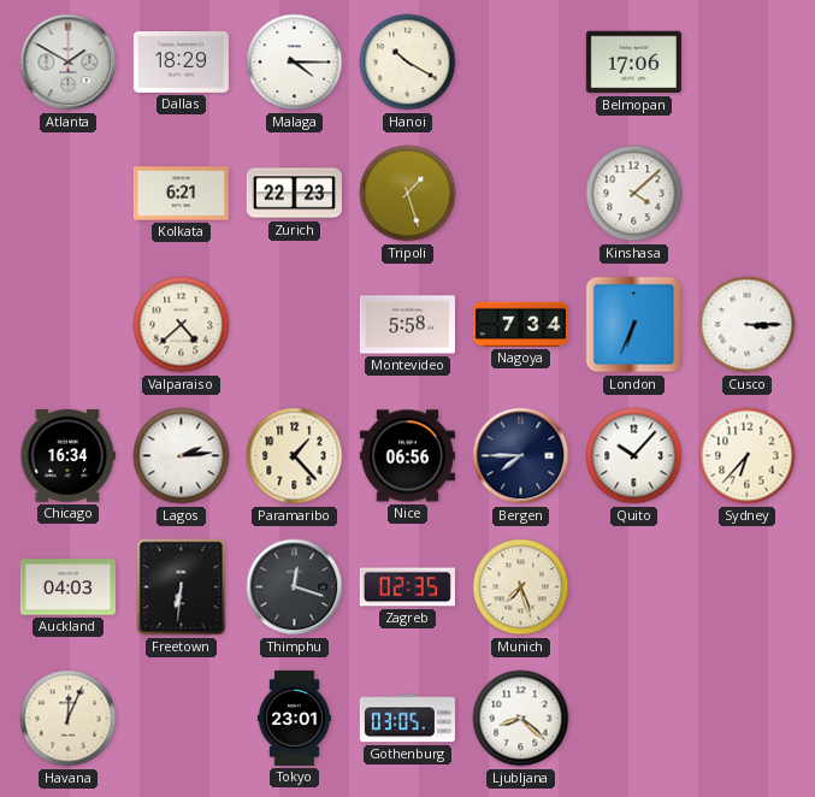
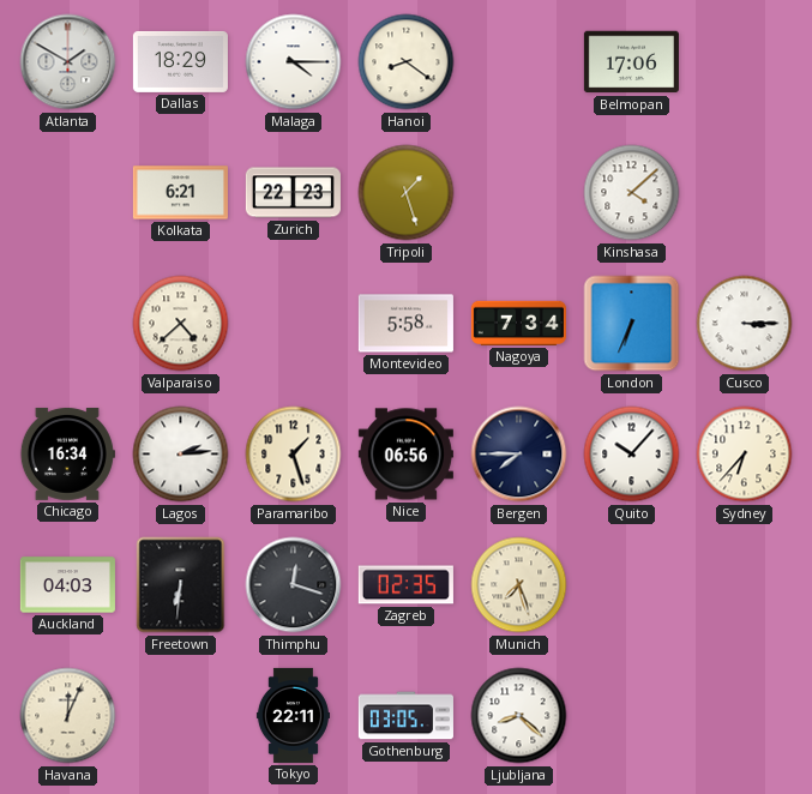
Hanoi: 10:20 -> 8:21 (407, 62)
Paramaribo: 1:23 -> 1:27 (294, 455)
Tokyo: 23:01 -> 22:11 (293, 715)
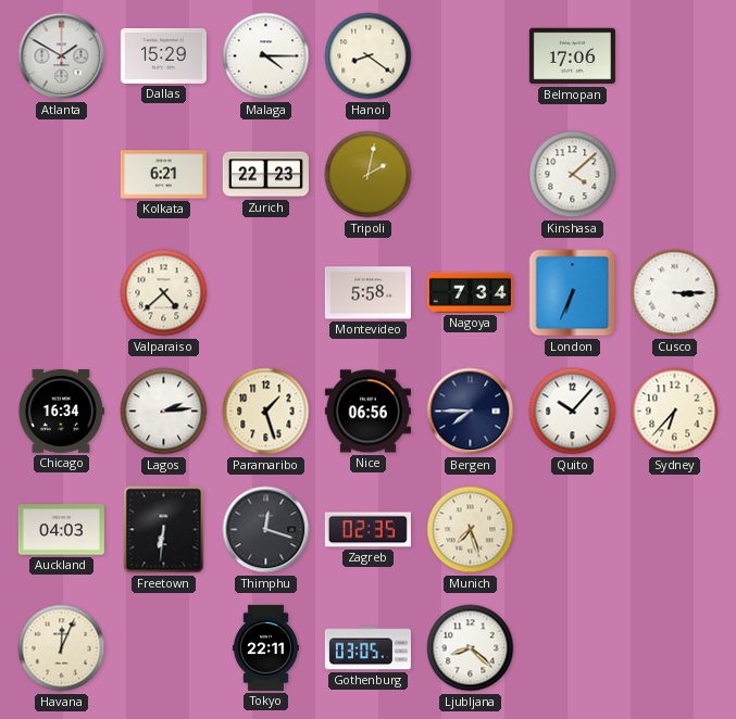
Dallas: 18:29 -> 15:29 (163, 55)
Tripoli: 1:27 -> 2:02 (369, 175)
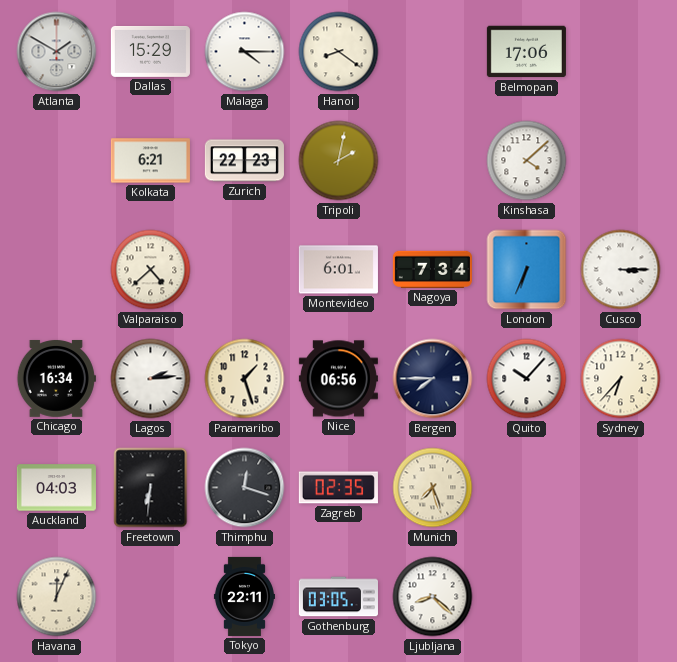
Montevideo: 5:58 -> 6:01 (338, 270)
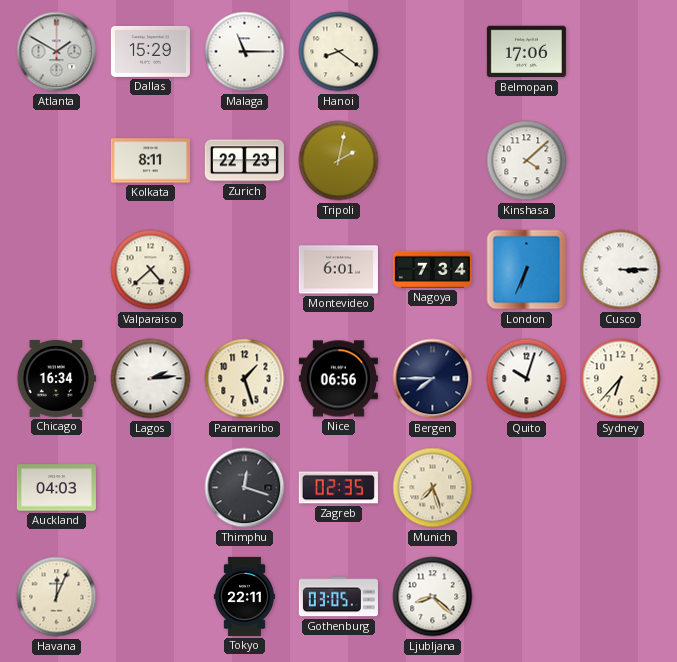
Malaga: 4:15 -> 11:15 (245, 52)
Kolkata: 6:21 -> 8:11 (150, 161)
Quito: 10:07 -> 10:03 (527, 379)
Freetown: 6:31 -> none (151, 488)
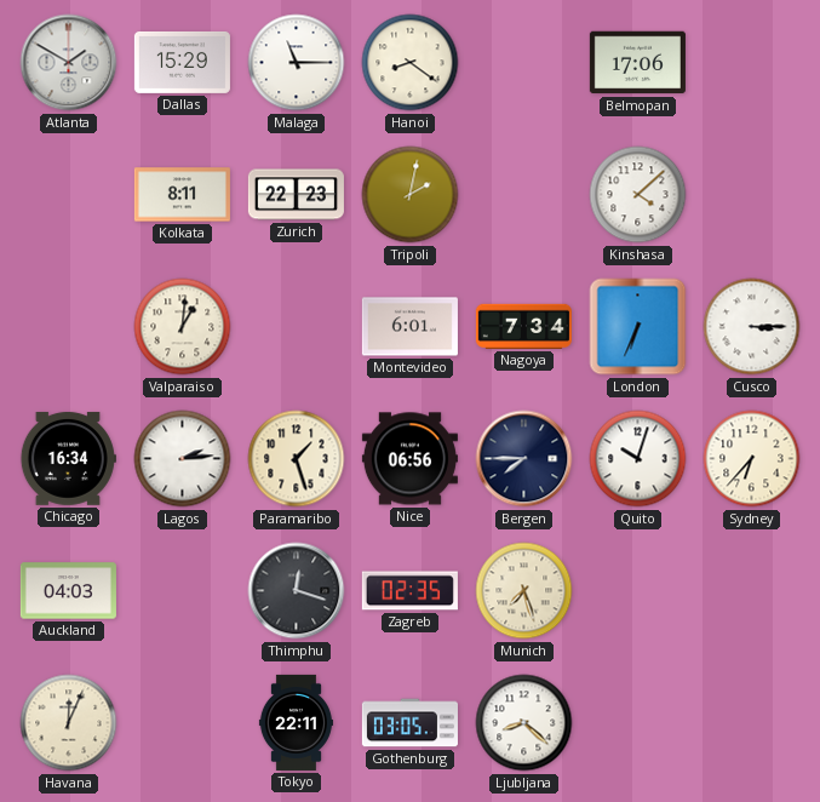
Valparaiso: 4:38 -> 1:01 (183, 327)
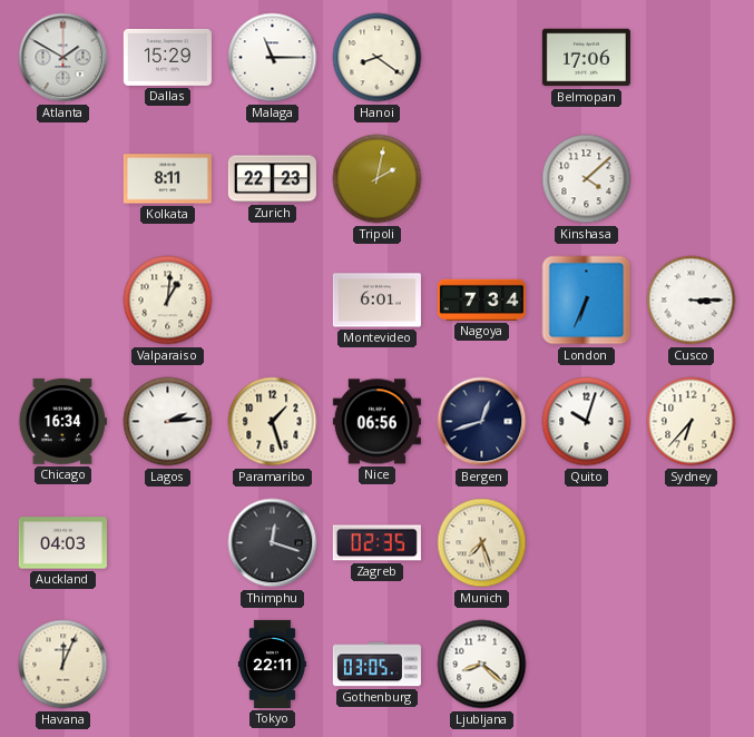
Bergen: 7:45 -> 12:42 (482, 422)
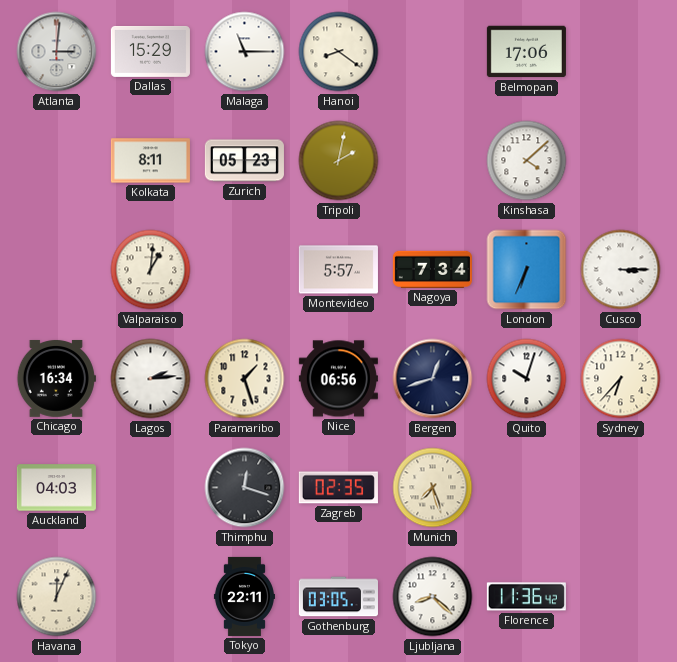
Atlanta: 1:50 -> 3:01 (57, 52)
Zurich: 22:23 -> 05:23 (244, 161)
Montevideo: 6:01 -> 5:57 (338, 270)
Florence: none -> 11:36 (526, 597)
